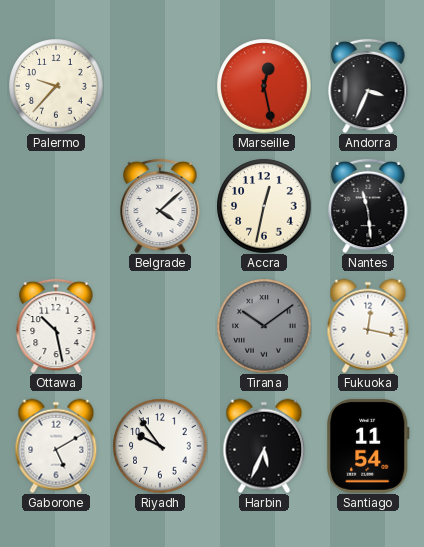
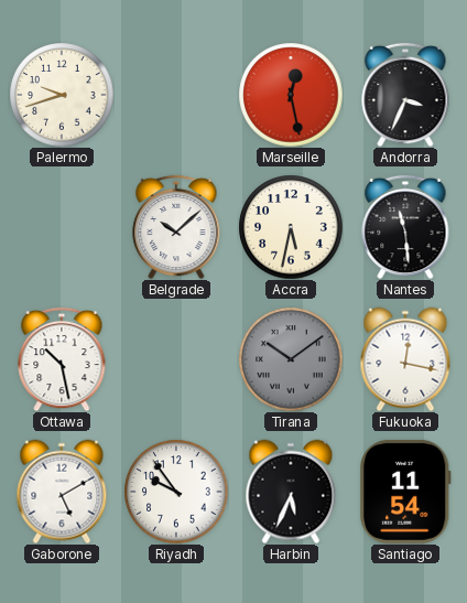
Palermo: 9:37 -> 9:42 (62, 95)
Belgrade: 4:08 -> 10:08 (176, 227)
Accra: 12:32 -> 5:32 (291, 227)
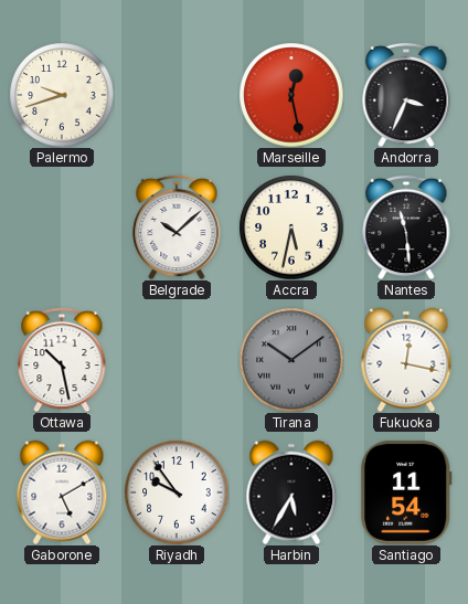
Harbin: 5:34 -> 5:35 (291, 492)
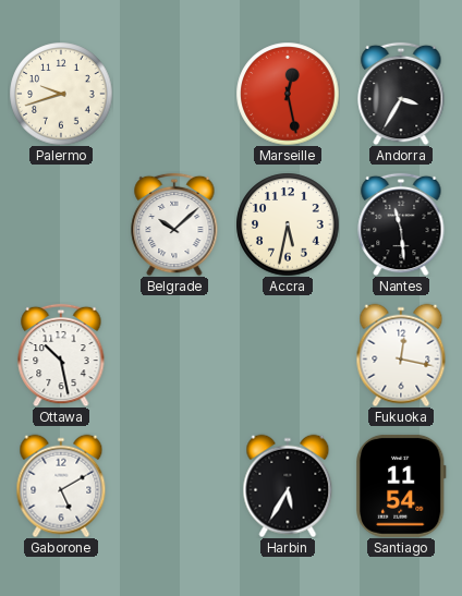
Andorra: 3:34 -> 3:35 (401, 94)
Tirana: 10:09 -> none (291, 360)
Riyadh: 9:54 -> none (177, 492)
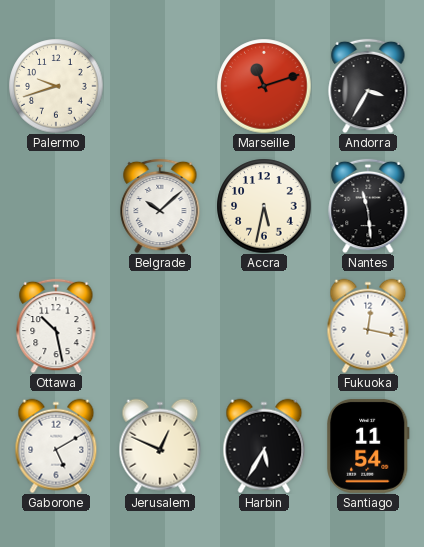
Marseille: 12:28 -> 11:12 (264, 86)
Jerusalem: none -> 12:49 (160, 446)
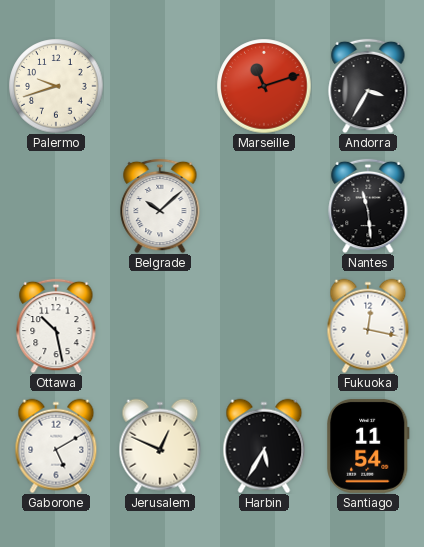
Accra: 5:32 -> none (264, 206)
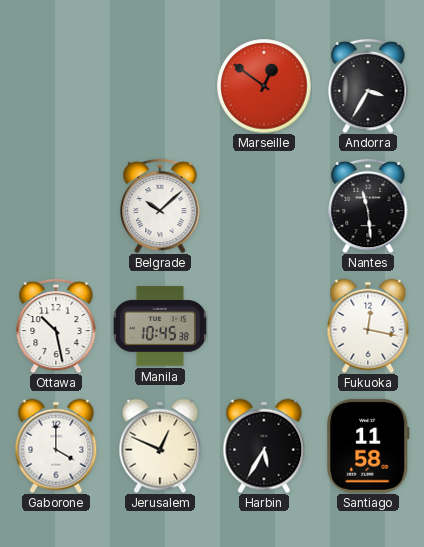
Palermo: 9:42 -> none (56, 86)
Marseille: 11:12 -> 12:51 (264, 86)
Manila: none -> 10:45 (160, 326)
Gaborone: 5:10 -> 4:00 (56, 446)
Santiago: 11:54 -> 11:58 (369, 446)
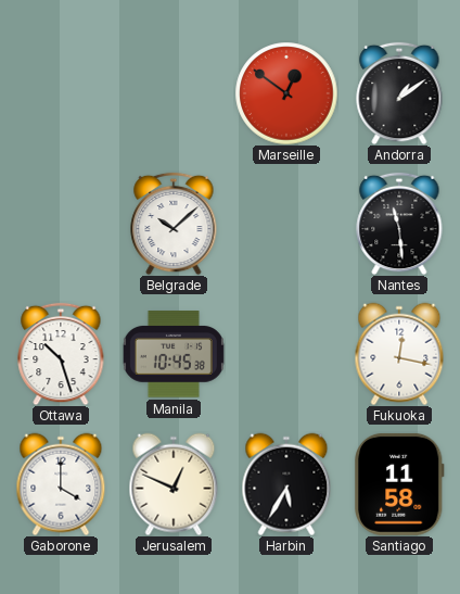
Andorra: 3:35 -> 1:09 (399, 93)
Ottawa: 10:28 -> 10:27 (61, 354)
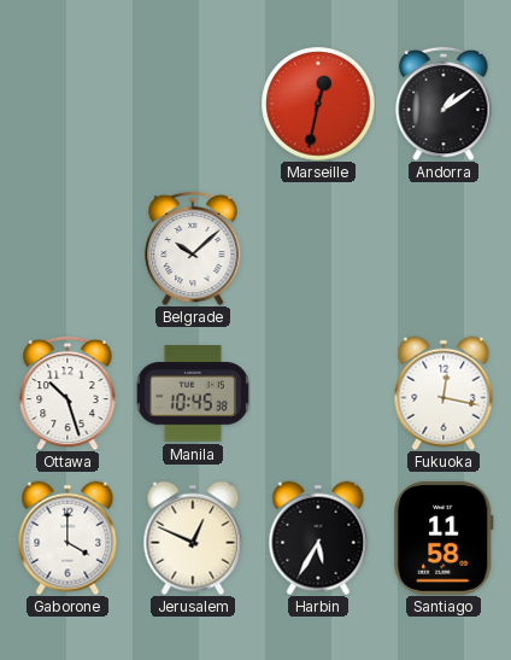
Marseille: 12:51 -> 12:32 (318, 104)
Nantes: 11:29 -> none (399, 224)
